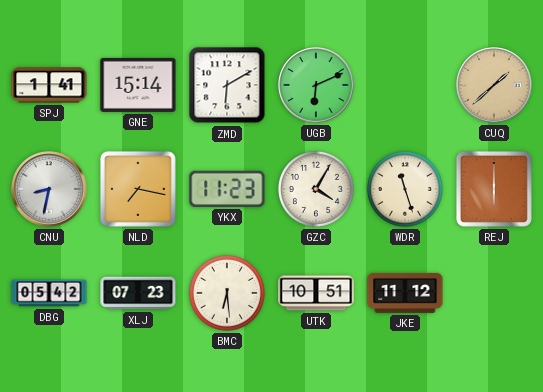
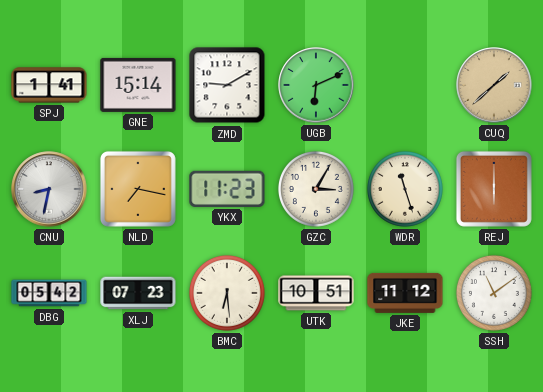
ZMD: 6:10 -> 9:10 (227, 85)
GZC: 4:05 -> 3:05 (316, 189)
SSH: none -> 11:09 (494, 293)
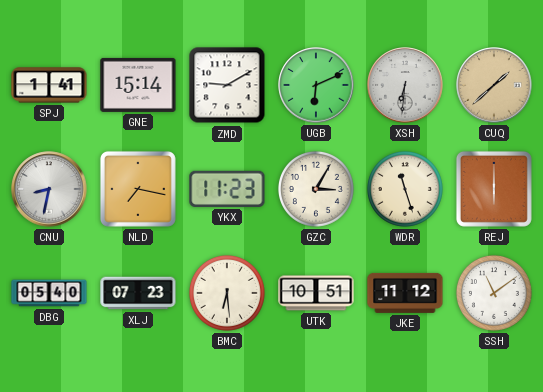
XSH: none -> 6:31 (405, 85)
DBG: 05:42 -> 05:40 (49, 293)
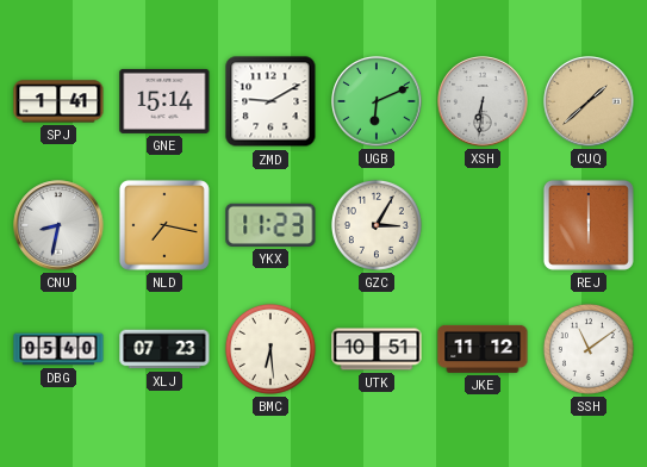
WDR: 11:27 -> none (405, 189)
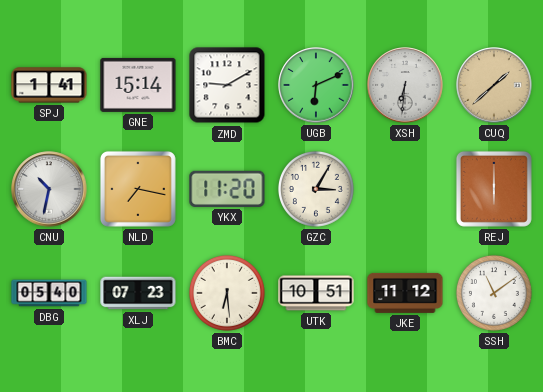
CNU: 8:32 -> 10:32 (49, 189)
YKX: 11:23 -> 11:20 (227, 189)
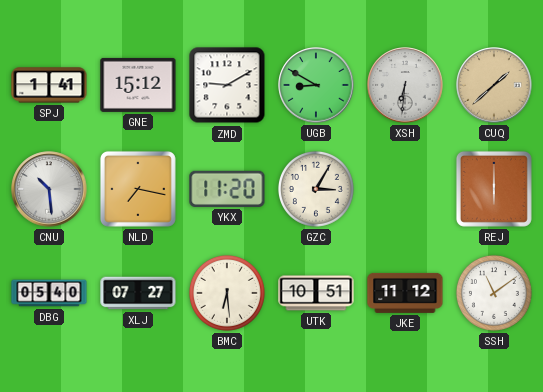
GNE: 15:14 -> 15:12 (138, 85)
UGB: 6:11 -> 8:50 (316, 85)
CNU: 10:32 -> 10:29 (49, 189)
XLJ: 07:23 -> 07:27 (138, 293)
